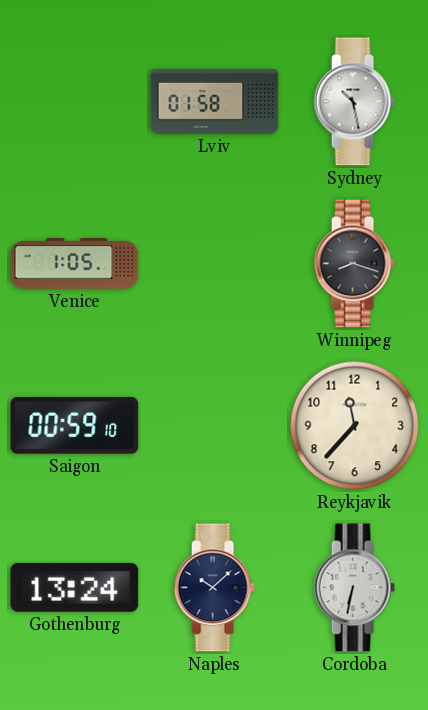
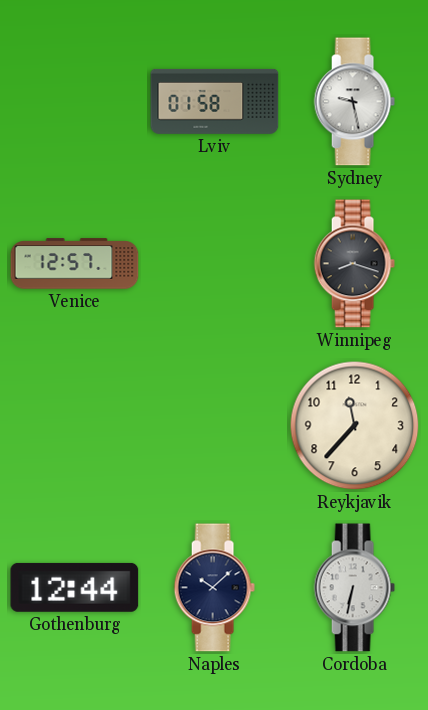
Sydney: 10:28 -> 9:28 (354, 102)
Venice: 1:05 -> 12:57 (75, 264)
Saigon: 00:59 -> none (75, 426)
Gothenburg: 13:24 -> 12:44 (75, 587)
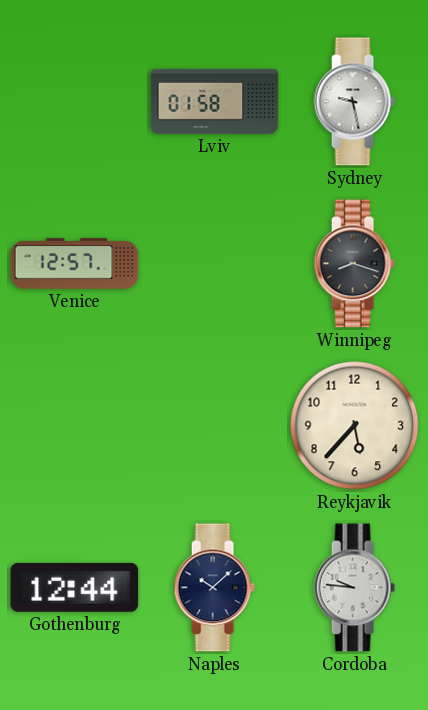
Reykjavik: 11:37 -> 5:37 (355, 426)
Cordoba: 6:32 -> 9:46 (354, 588)
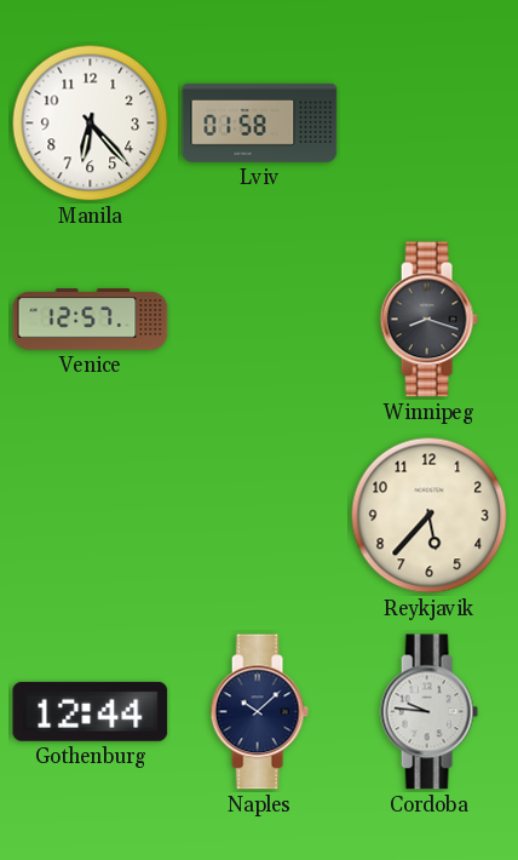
Manila: none -> 6:23 (91, 124)
Sydney: 9:28 -> none (354, 102)
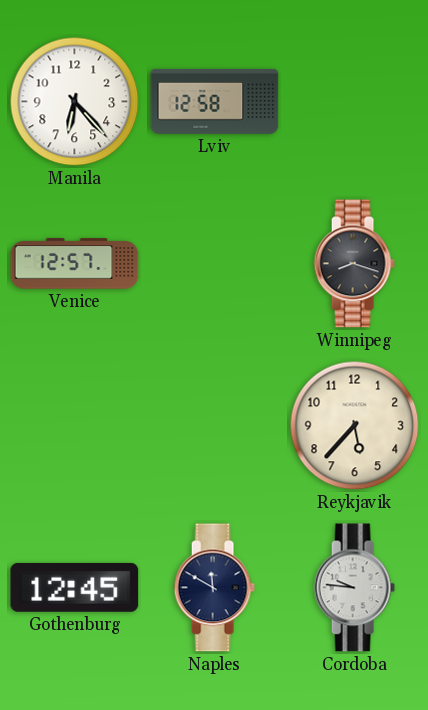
Lviv: 01:58 -> 12:58 (215, 101)
Gothenburg: 12:44 -> 12:45 (75, 587)
Naples: 10:08 -> 11:50 (214, 588)
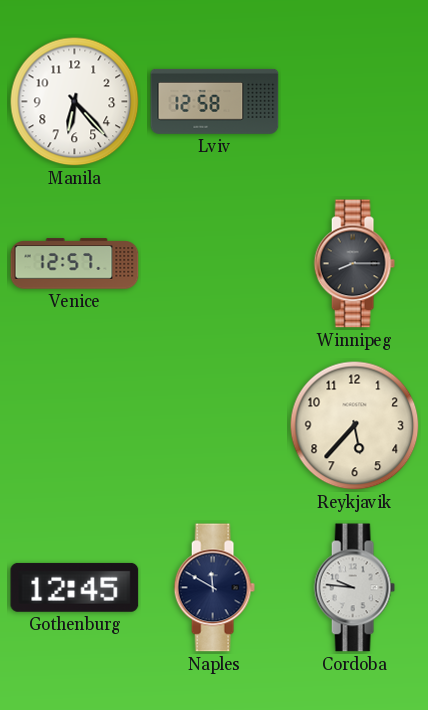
Winnipeg: 8:18 -> 8:15 (354, 264)
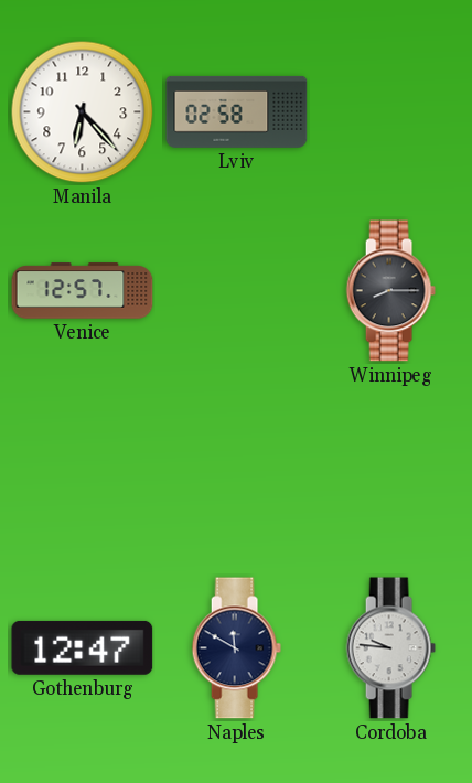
Lviv: 12:58 -> 02:58 (237, 111)
Reykjavik: 5:37 -> none (355, 426)
Gothenburg: 12:45 -> 12:47 (83, 647)
